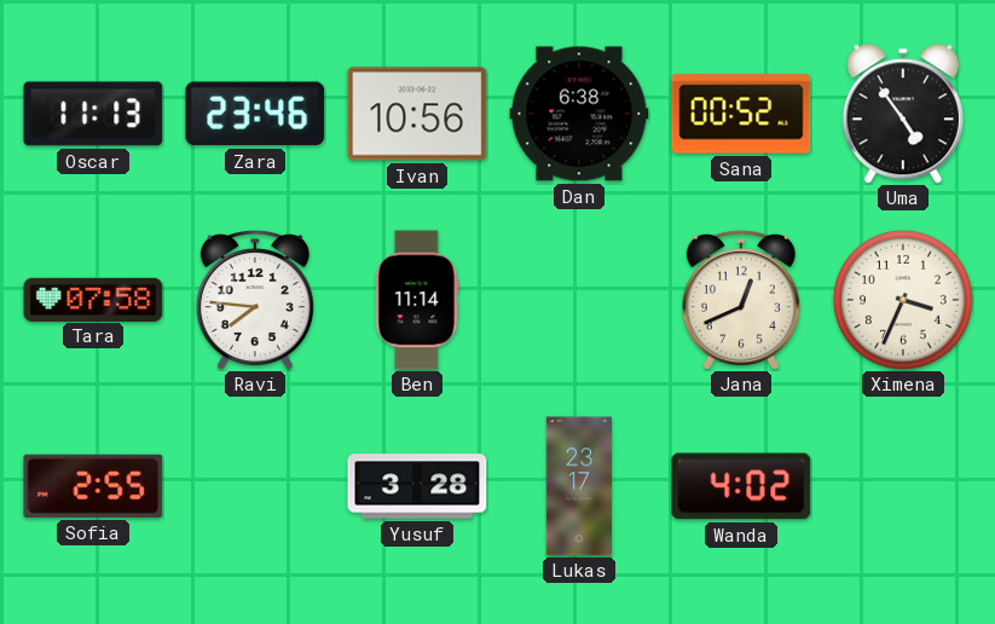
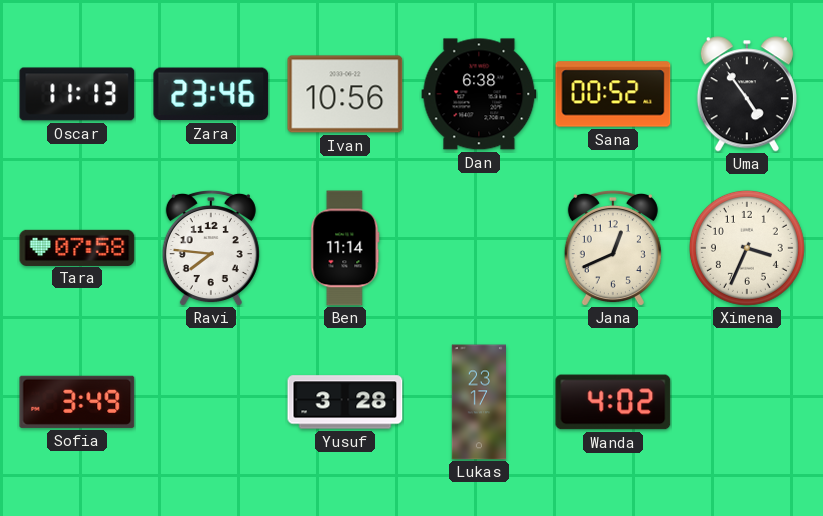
Sofia: 2:55 -> 3:49 (77, 402)
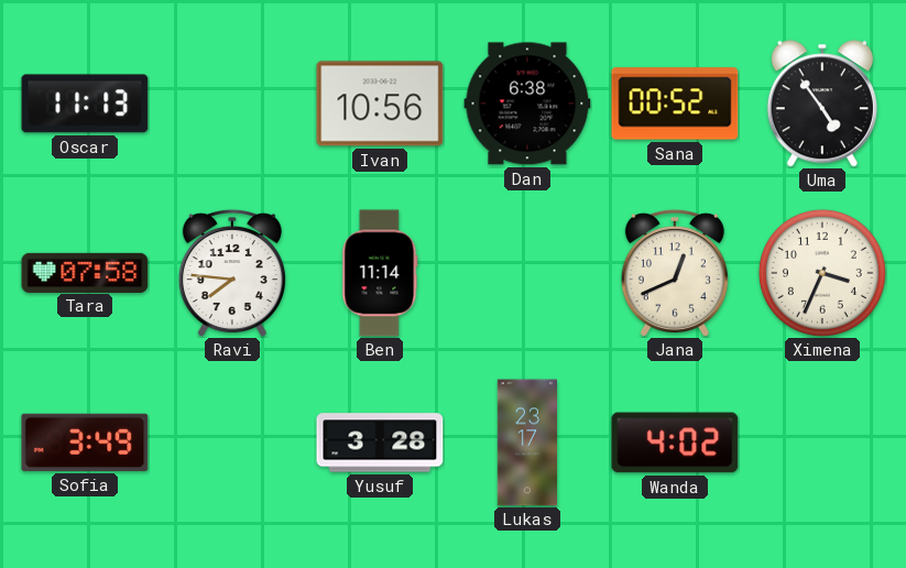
Zara: 23:46 -> none (211, 94)
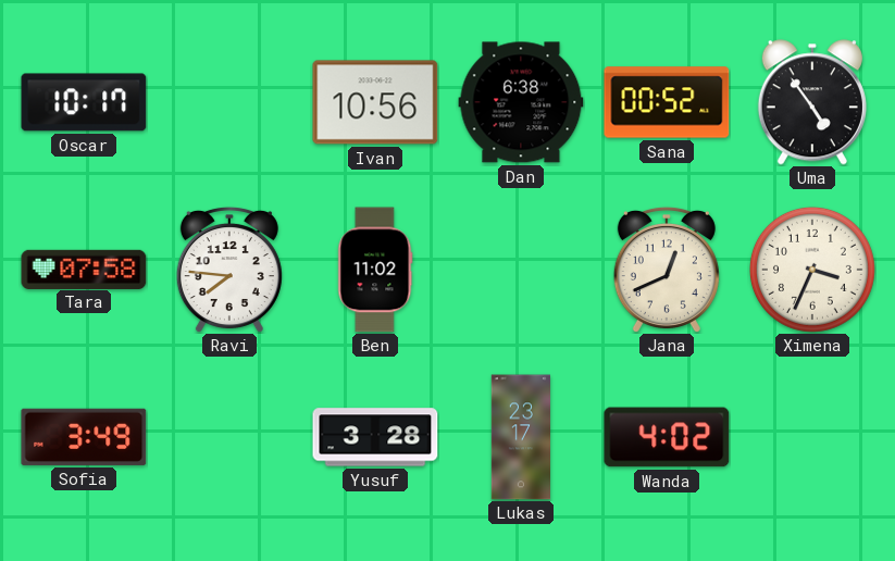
Oscar: 11:13 -> 10:17 (84, 102)
Ben: 11:14 -> 11:02 (375, 270)
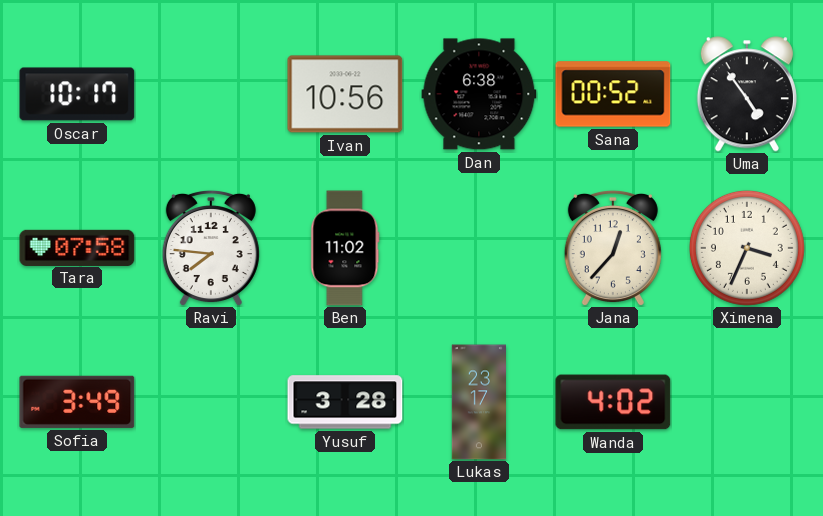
Jana: 12:41 -> 12:37 (613, 248)
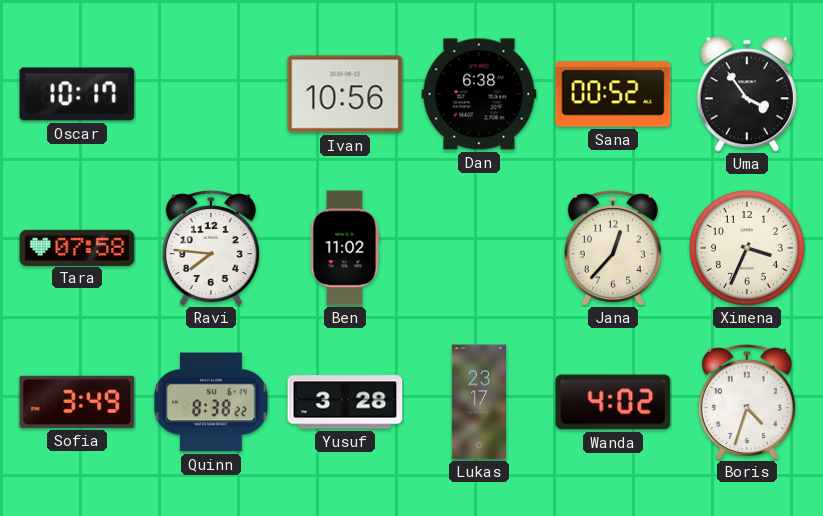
Uma: 4:54 -> 3:54 (747, 94)
Quinn: none -> 8:38 (212, 402)
Boris: none -> 4:33 (747, 402)
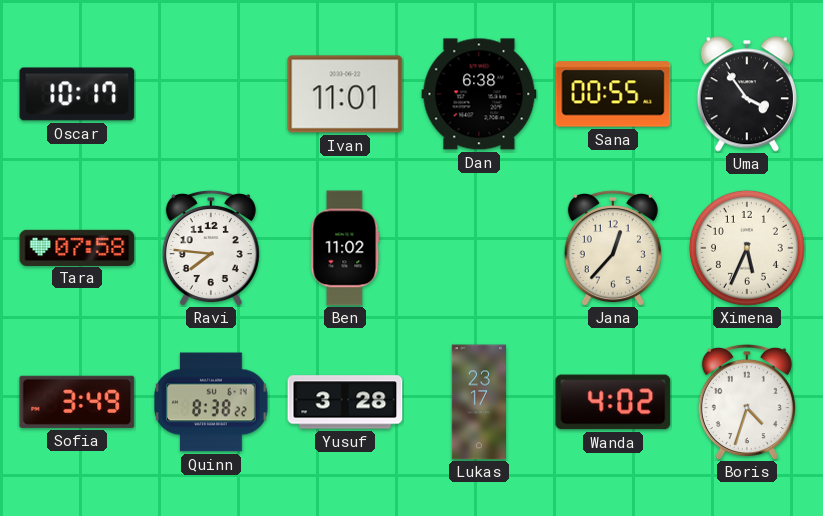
Ivan: 10:56 -> 11:01 (345, 94)
Sana: 00:52 -> 00:55 (613, 94)
Ximena: 3:34 -> 5:34 (747, 248)
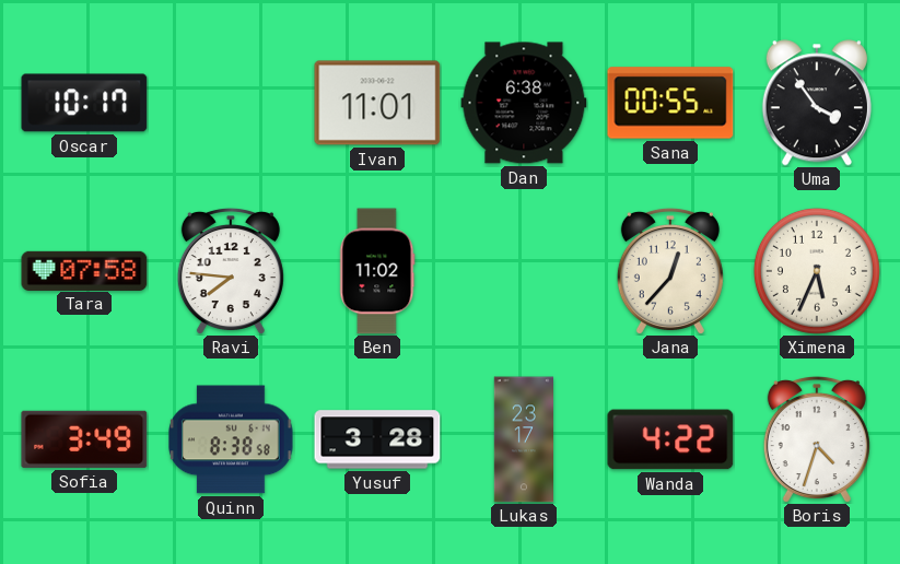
Quinn: 8:38:22 -> 8:38:58 (232, 439)
Wanda: 4:02 -> 4:22 (670, 439)
